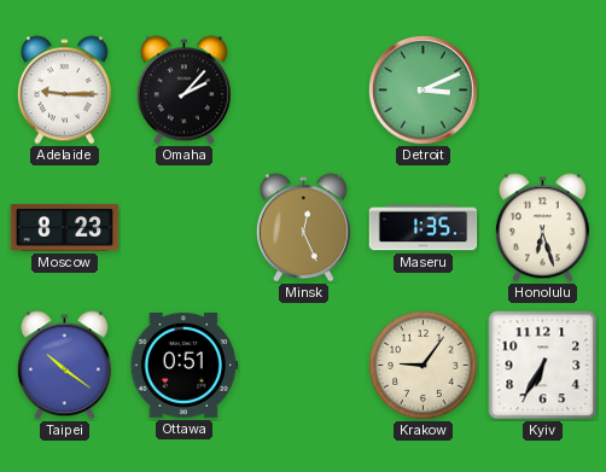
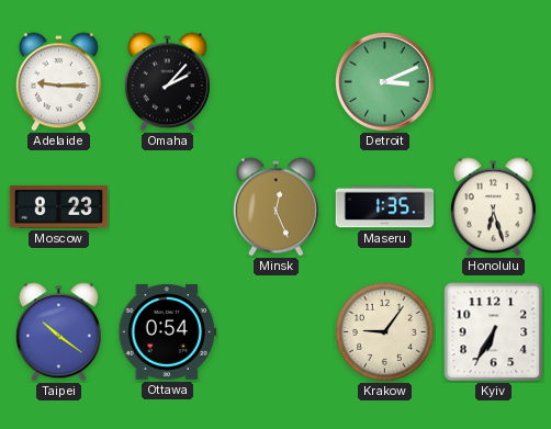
Ottawa: 0:51 -> 0:54 (168, 332)
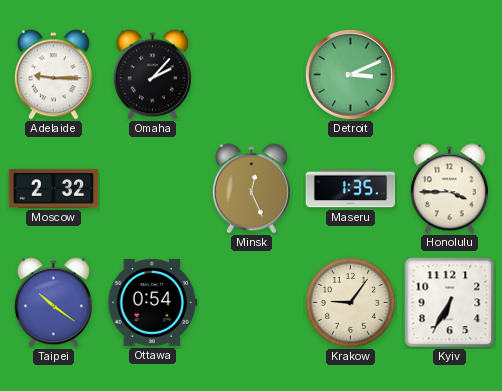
Moscow: 8:23 -> 2:32 (54, 188)
Honolulu: 6:27 -> 3:45 (449, 189)
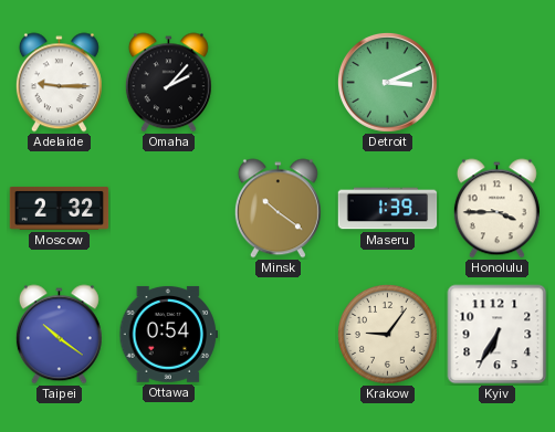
Minsk: 12:26 -> 10:21 (277, 209)
Maseru: 1:35 -> 1:39 (388, 209)
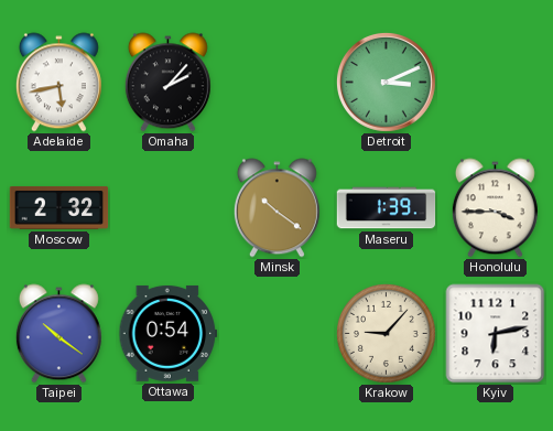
Adelaide: 9:15 -> 5:43 (58, 83)
Krakow: 9:06 -> 9:07 (387, 334)
Kyiv: 6:35 -> 6:13 (496, 334)
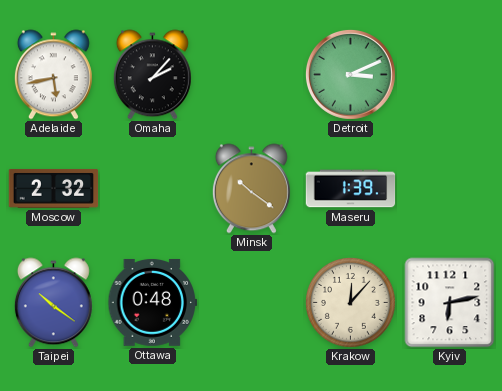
Honolulu: 3:45 -> none (495, 208)
Ottawa: 0:54 -> 0:48 (153, 303)
Krakow: 9:07 -> 12:07 (351, 303)
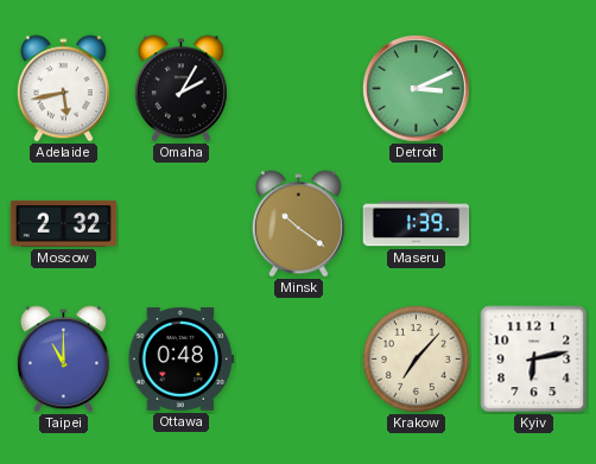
Omaha: 2:07 -> 2:05 (180, 89)
Taipei: 10:21 -> 11:00 (63, 360)
Krakow: 12:07 -> 7:07 (417, 360)
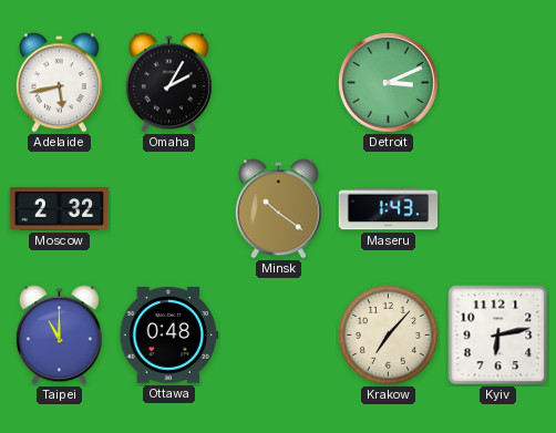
Maseru: 1:39 -> 1:43 (389, 209)
